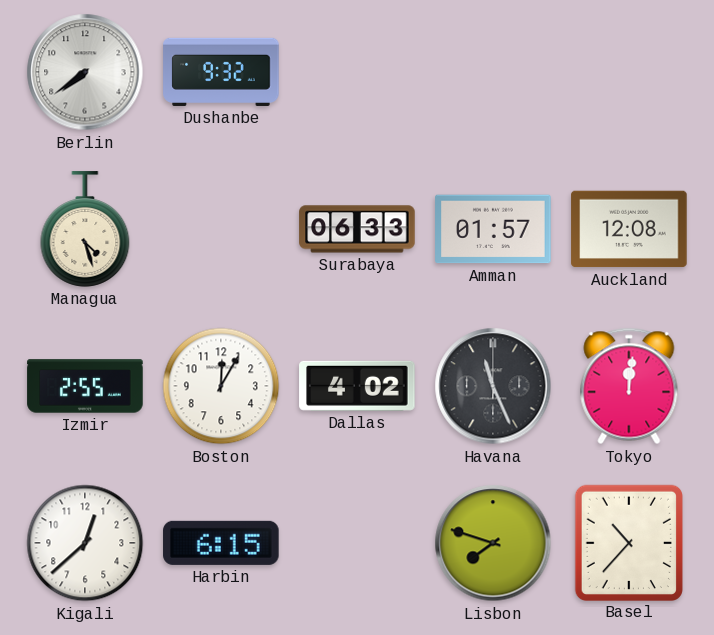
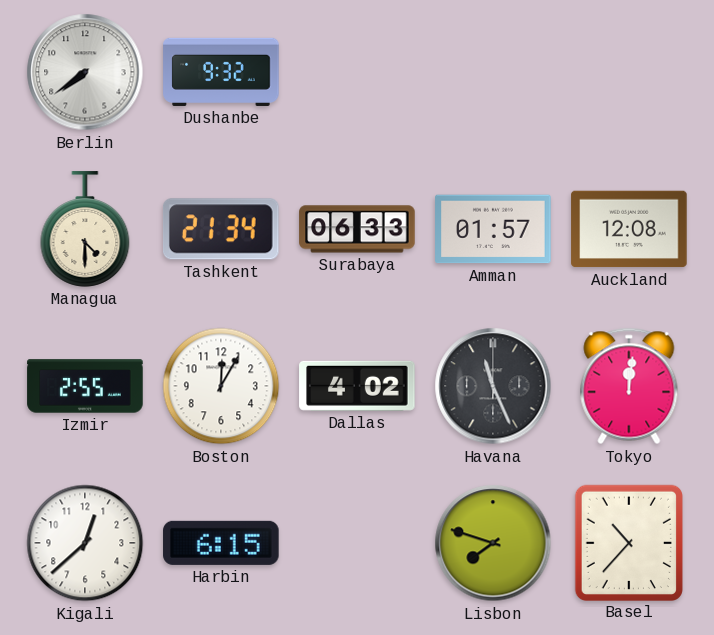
Managua: 4:27 -> 4:30 (85, 229)
Tashkent: none -> 21:34 (221, 229)
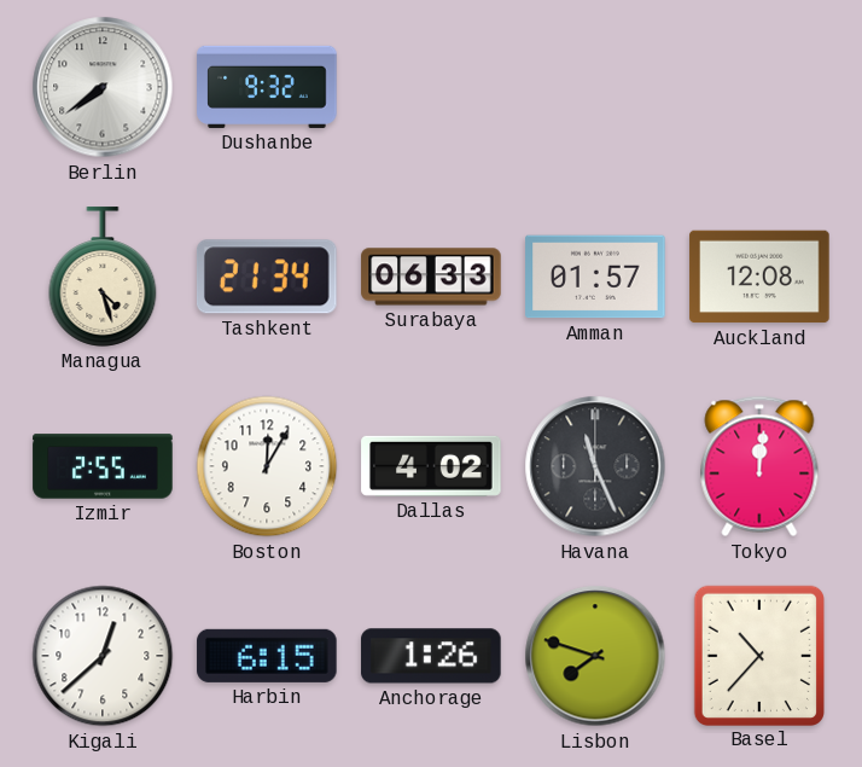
Managua: 4:30 -> 4:27 (103, 277)
Anchorage: none -> 1:26 (431, 656)
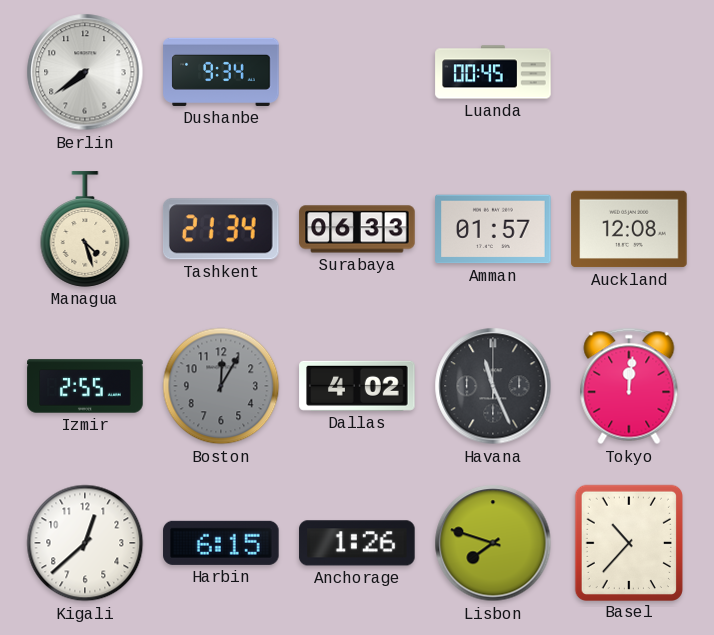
Dushanbe: 9:32 -> 9:34 (221, 72)
Luanda: none -> 00:45 (493, 72)
Boston dial: white -> grey (221, 386)
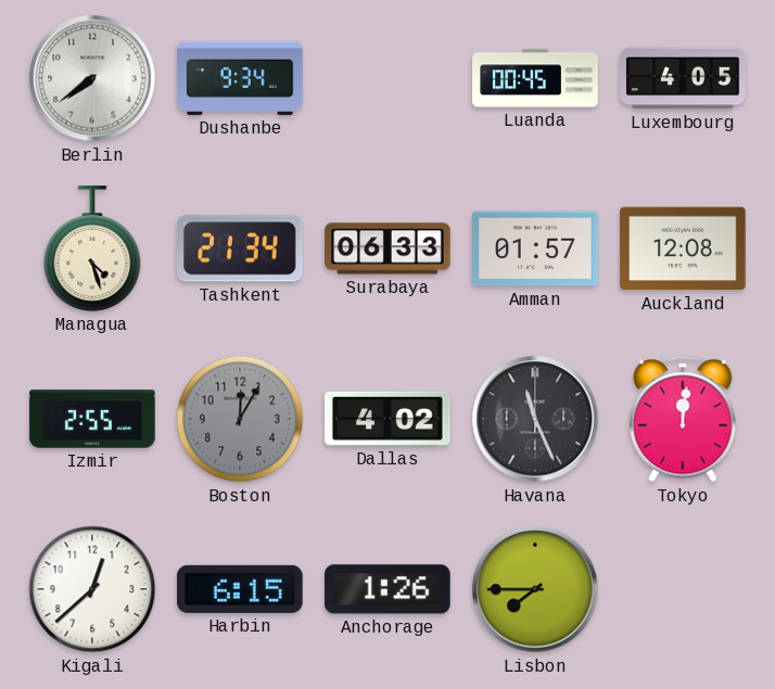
Luxembourg: none -> 4:05 (683, 78)
Lisbon: 7:48 -> 7:45 (535, 589)
Basel: 10:37 -> none (629, 542)
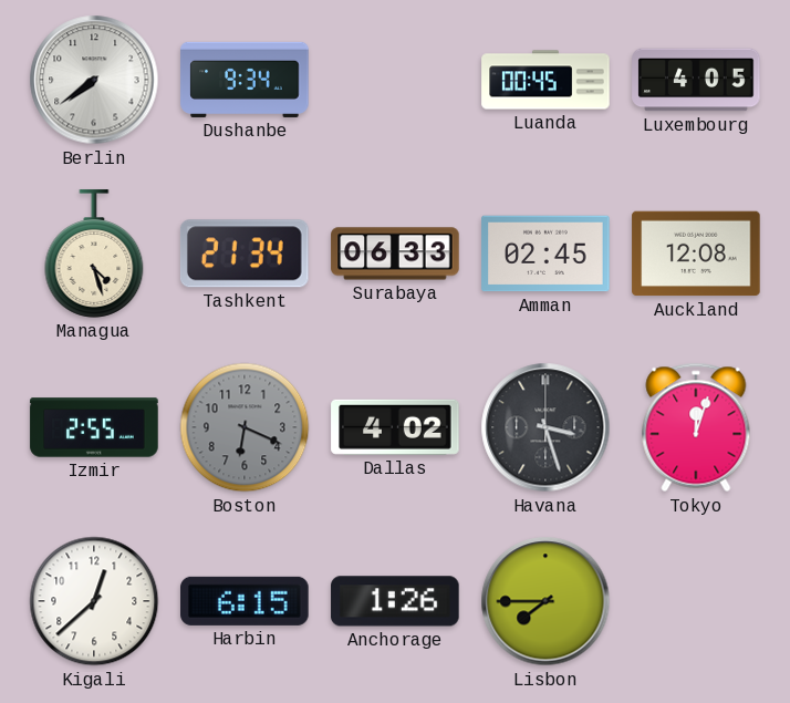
Amman: 01:57 -> 02:45 (545, 254)
Boston: 12:05 -> 6:19 (245, 427)
Havana: 11:26 -> 3:27 (545, 427)
Tokyo: 12:01 -> 12:03 (696, 427)
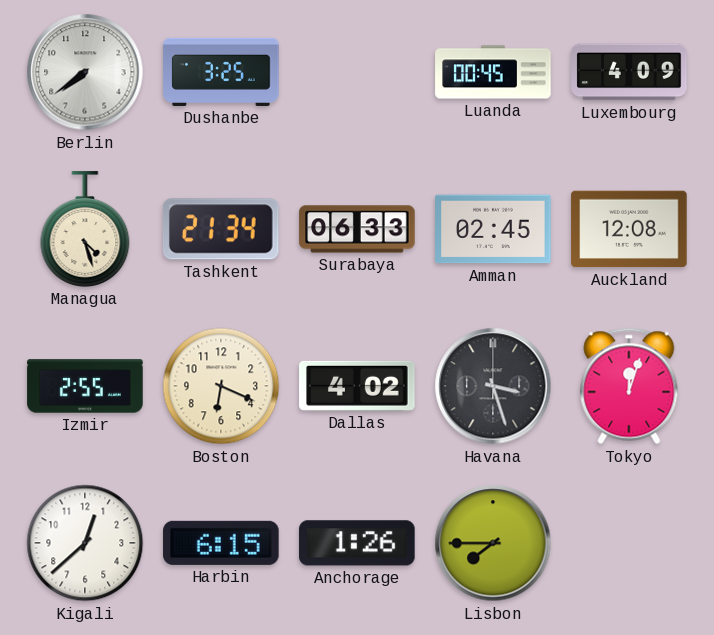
Dushanbe: 9:34 -> 3:25 (221, 72)
Luxembourg: 4:05 -> 4:09 (629, 72)
Boston dial: grey -> cream (221, 386)
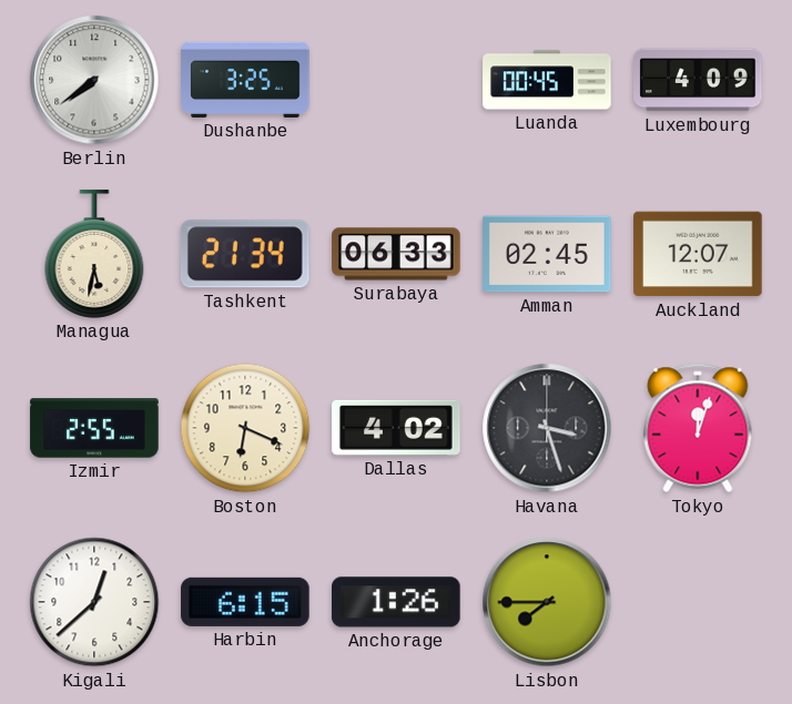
Managua: 4:27 -> 5:32 (94, 254)
Auckland: 12:08 -> 12:07 (698, 254)
